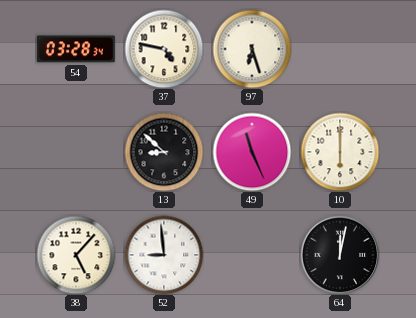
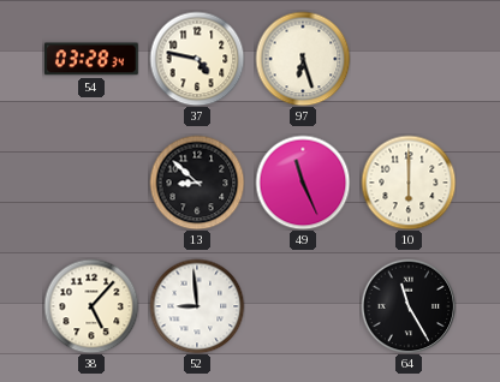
64: 12:02 -> 11:25 (409, 306)
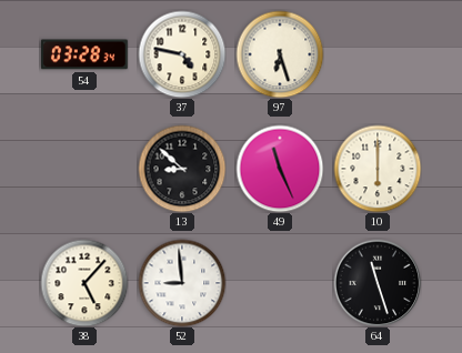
64: 11:25 -> 11:27 (378, 283)
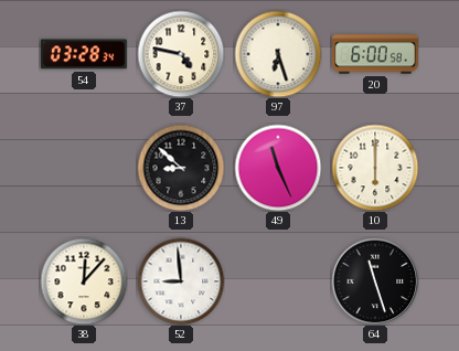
20: none -> 6:00 (376, 54)
38: 5:07 -> 12:07 (84, 281)
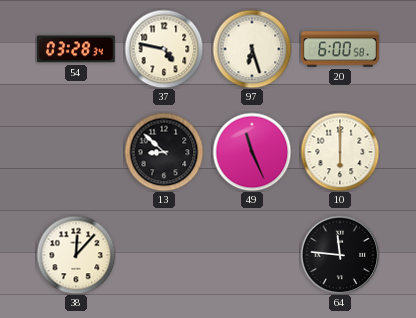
52: 8:59 -> none (181, 281)
64: 11:27 -> 11:46 (340, 255)
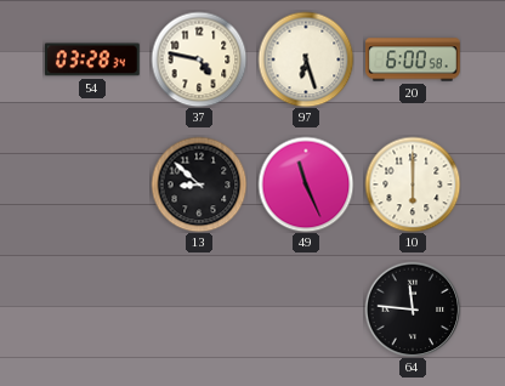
38: 12:07 -> none (76, 255)
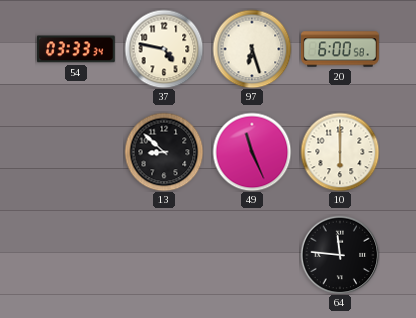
54: 03:28 -> 03:33 (76, 49)
